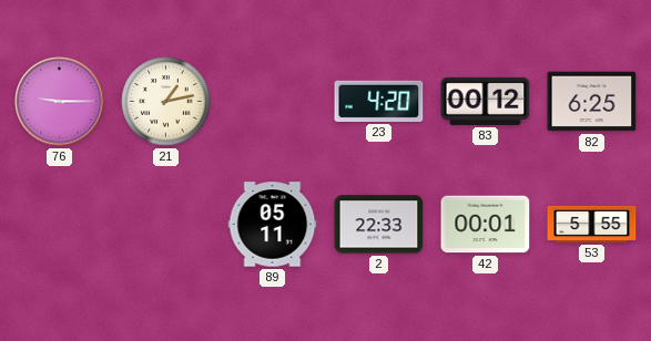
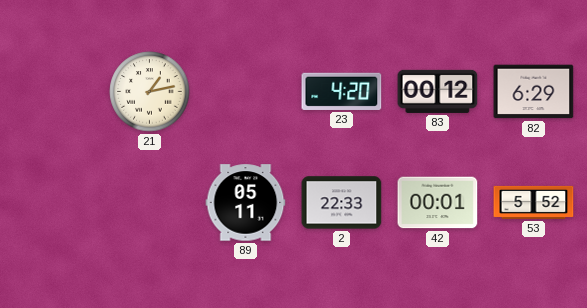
76: 9:15 -> none (60, 102)
82: 6:25 -> 6:29 (534, 92)
53: 5:55 -> 5:52 (534, 202)
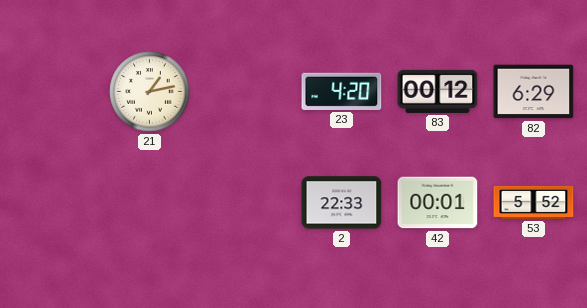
89: 05:11 -> none (246, 203)
